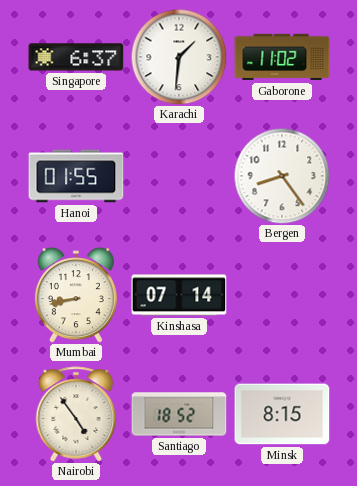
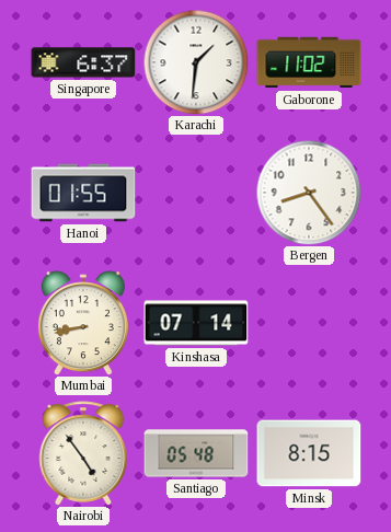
Santiago: 18:52 -> 05:48 (196, 453)
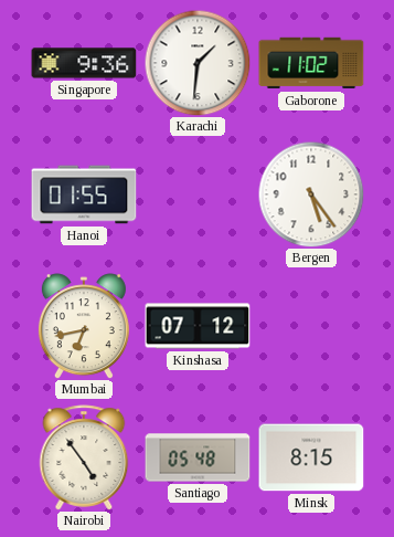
Singapore: 6:37 -> 9:36 (84, 63)
Bergen: 8:24 -> 5:24 (311, 194)
Mumbai: 8:43 -> 6:43 (84, 326)
Kinshasa: 07:14 -> 07:12 (198, 326)
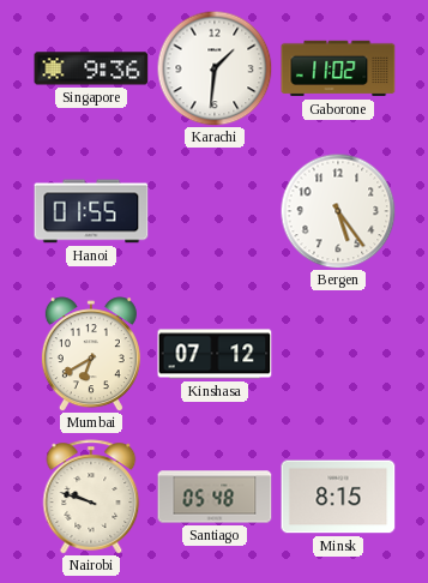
Mumbai: 6:43 -> 6:40 (91, 354)
Nairobi: 4:54 -> 9:48 (91, 497)
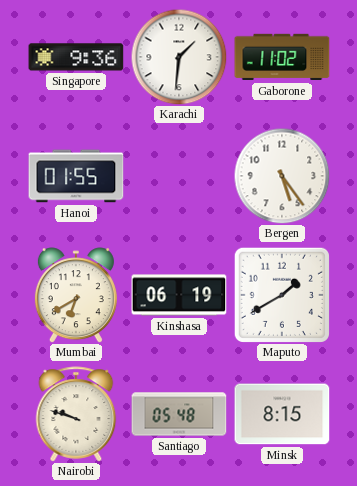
Kinshasa: 07:12 -> 06:19 (179, 295)
Maputo: none -> 1:40 (282, 295)
